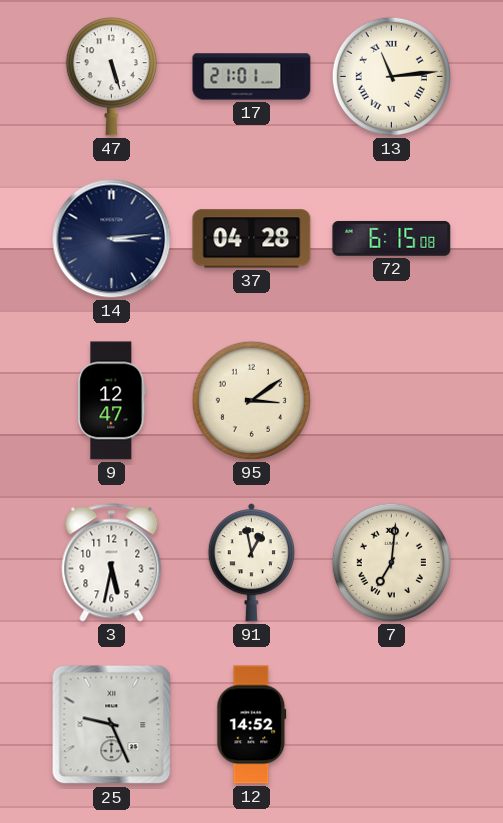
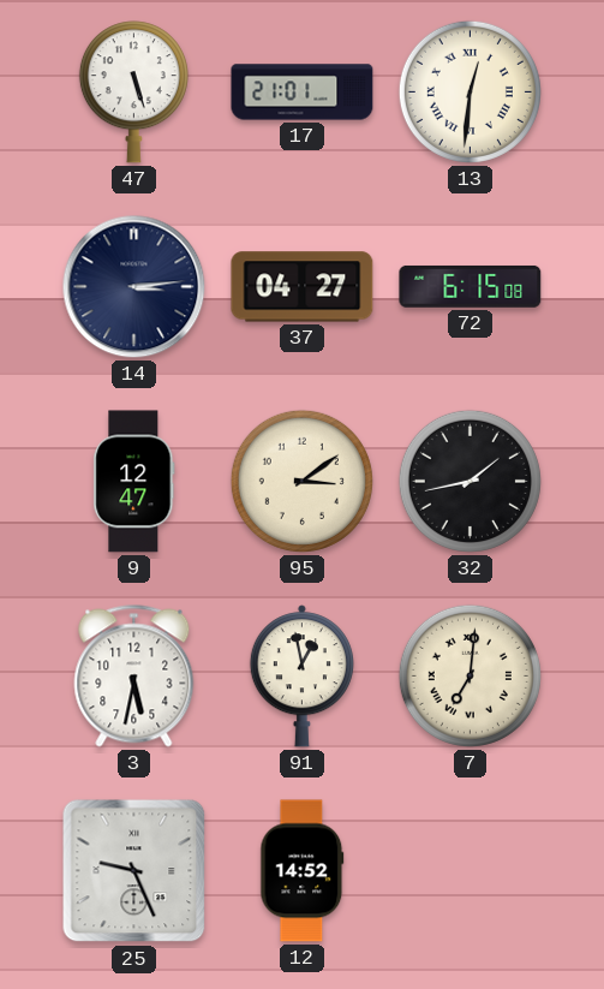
13: 11:14 -> 12:31 (470, 91)
37: 04:28 -> 04:27 (303, 287)
32: none -> 1:43 (470, 481)
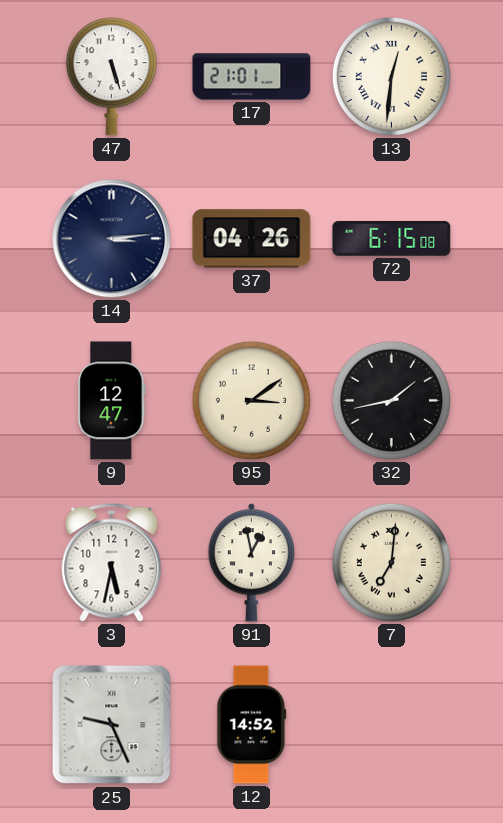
37: 04:27 -> 04:26 (252, 239)
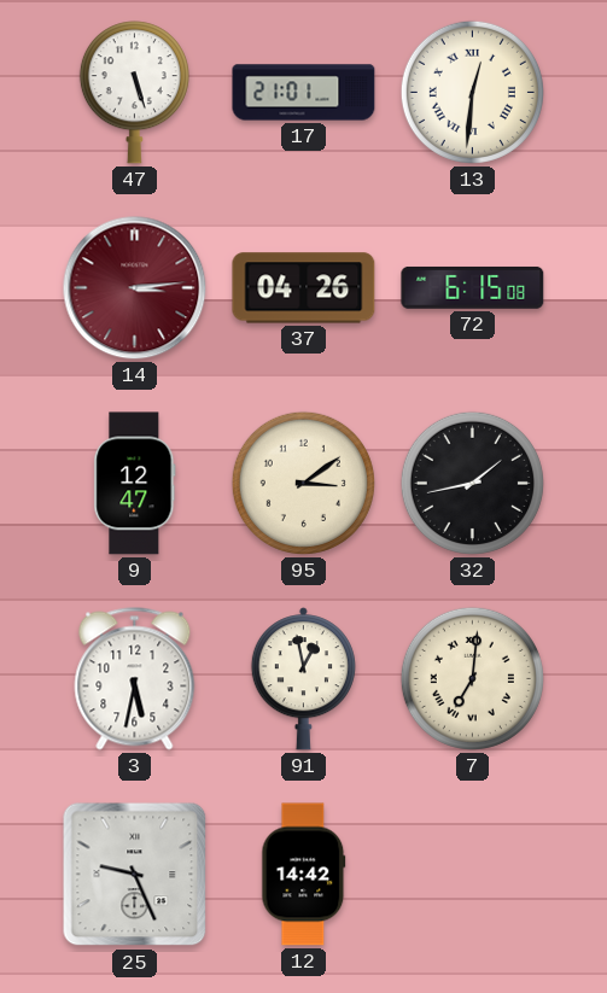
14 dial: navy -> burgundy (135, 288)
12: 14:52 -> 14:42 (304, 875)
